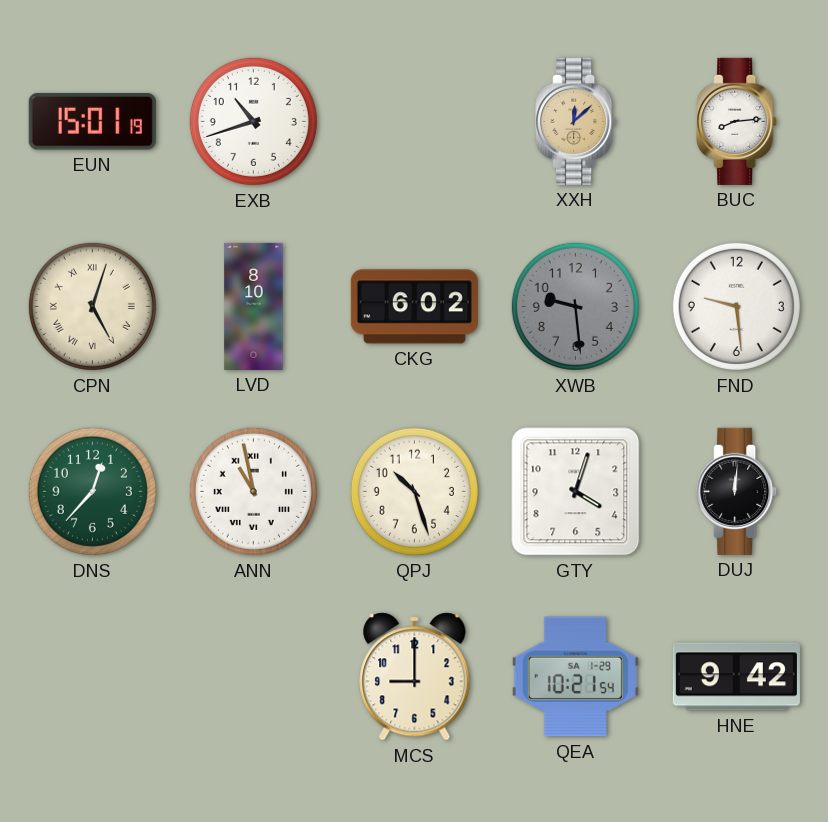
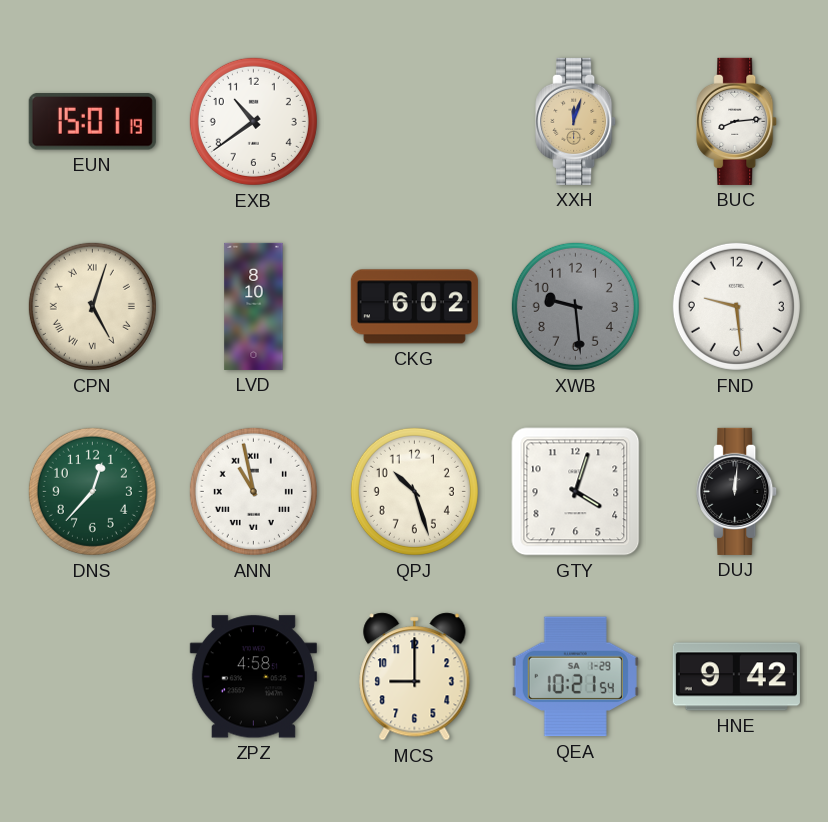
EXB: 10:42 -> 10:39 (253, 121)
XXH: 12:08 -> 12:03 (576, 121)
ZPZ: none -> 4:58 (253, 677)
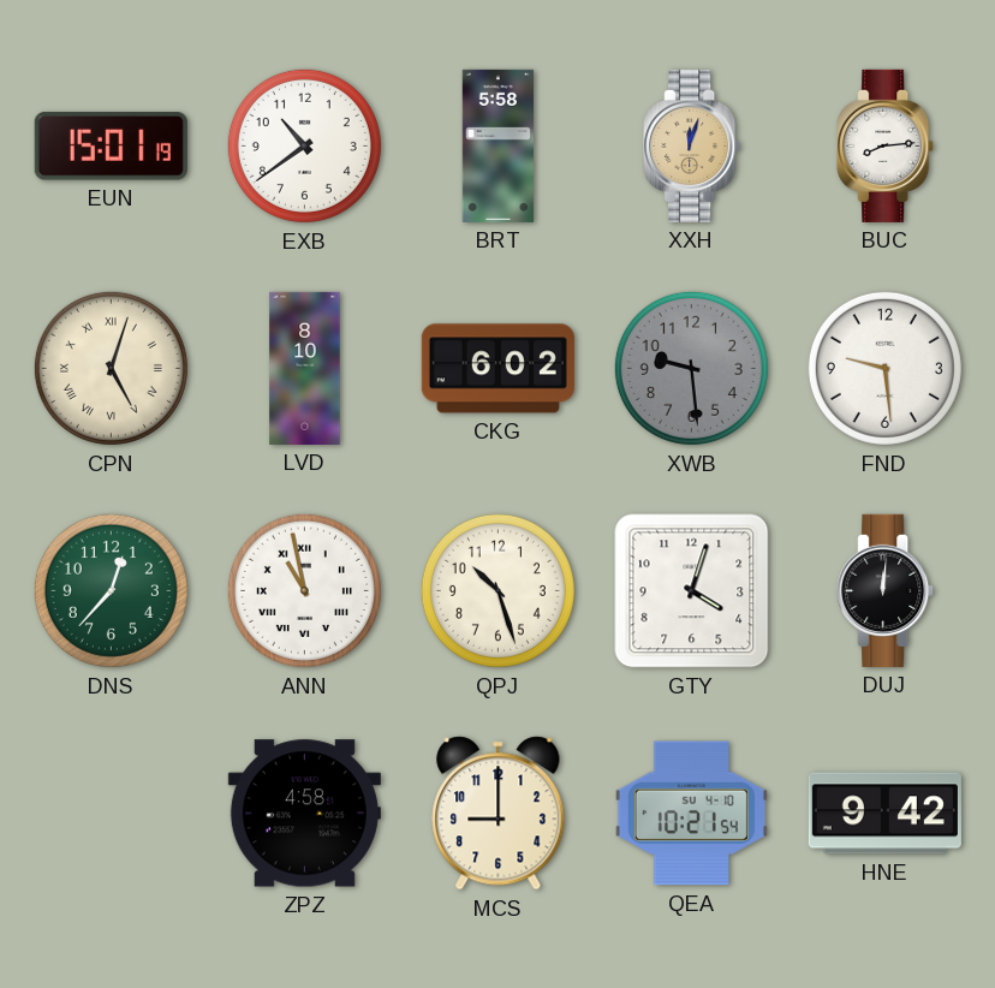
BRT: none -> 5:58 (499, 145)
QEA date: SA 1-29 -> SU 4-10 (691, 814)
